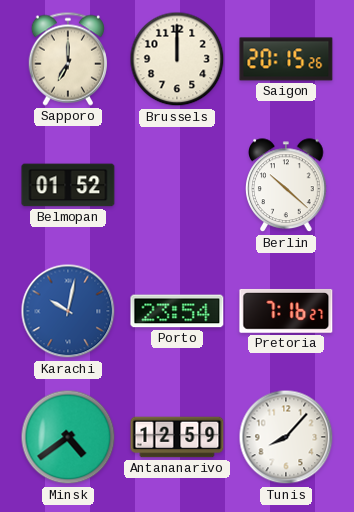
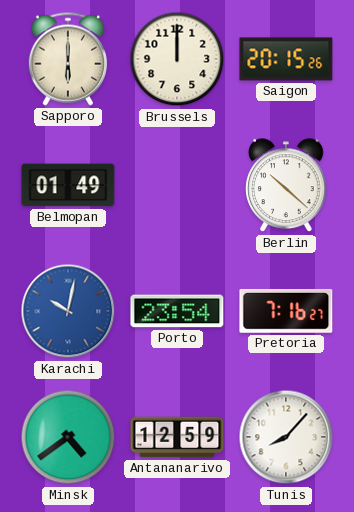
Sapporo: 7:00 -> 6:00 (68, 59)
Belmopan: 01:52 -> 01:49 (68, 185)
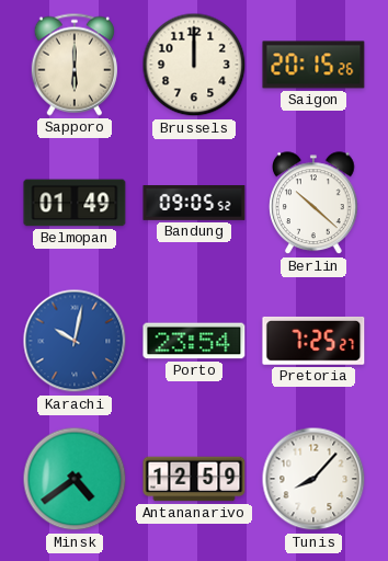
Bandung: none -> 09:05 (194, 204)
Pretoria: 7:16 -> 7:25 (313, 341)
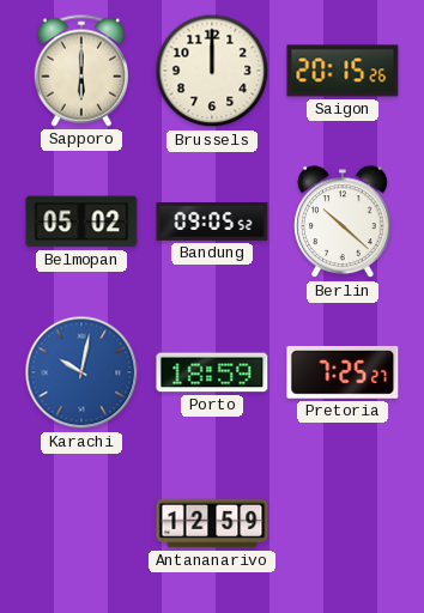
Belmopan: 01:49 -> 05:02 (81, 221)
Porto: 23:54 -> 18:59 (212, 372)
Minsk: 4:39 -> none (75, 479)
Tunis: 8:07 -> none (313, 479)
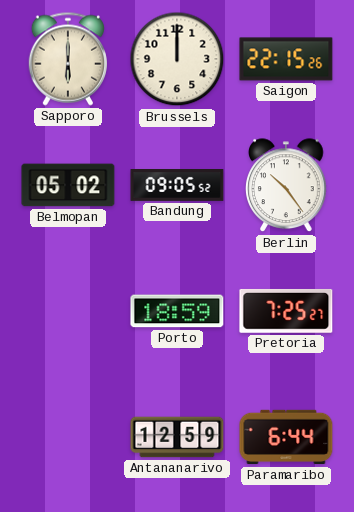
Saigon: 20:15 -> 22:15 (286, 59)
Berlin: 10:22 -> 10:24 (287, 186)
Karachi: 10:02 -> none (81, 372)
Paramaribo: none -> 6:44 (286, 437)
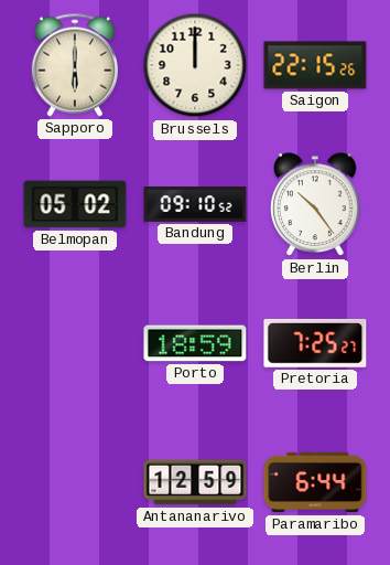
Bandung: 09:05 -> 09:10 (195, 205)
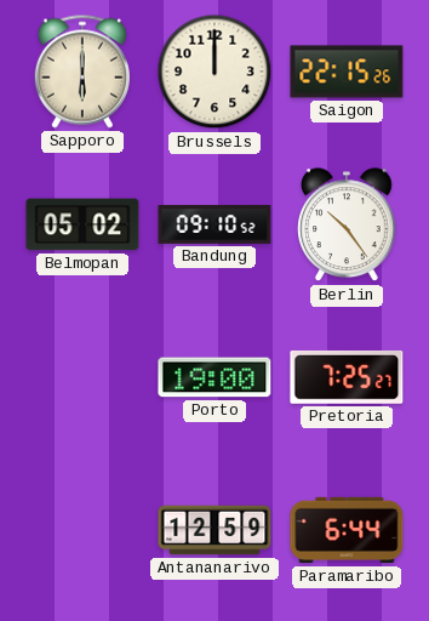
Porto: 18:59 -> 19:00 (215, 377)
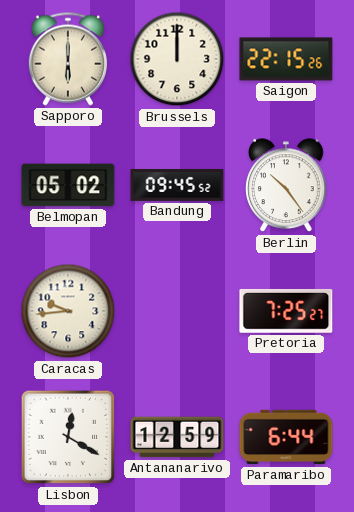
Bandung: 09:10 -> 09:45 (177, 186)
Caracas: none -> 9:44 (68, 311)
Porto: 19:00 -> none (215, 377)
Lisbon: none -> 12:20 (68, 437)
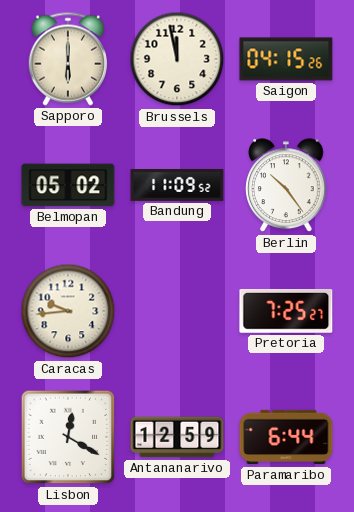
Brussels: 12:00 -> 11:58 (177, 59)
Saigon: 22:15 -> 04:15 (286, 59)
Bandung: 09:45 -> 11:09 (177, 186)
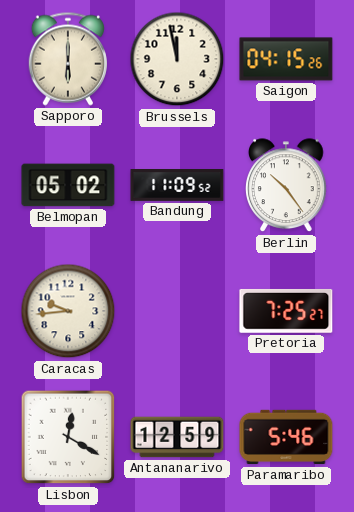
Paramaribo: 6:44 -> 5:46 (286, 437)
